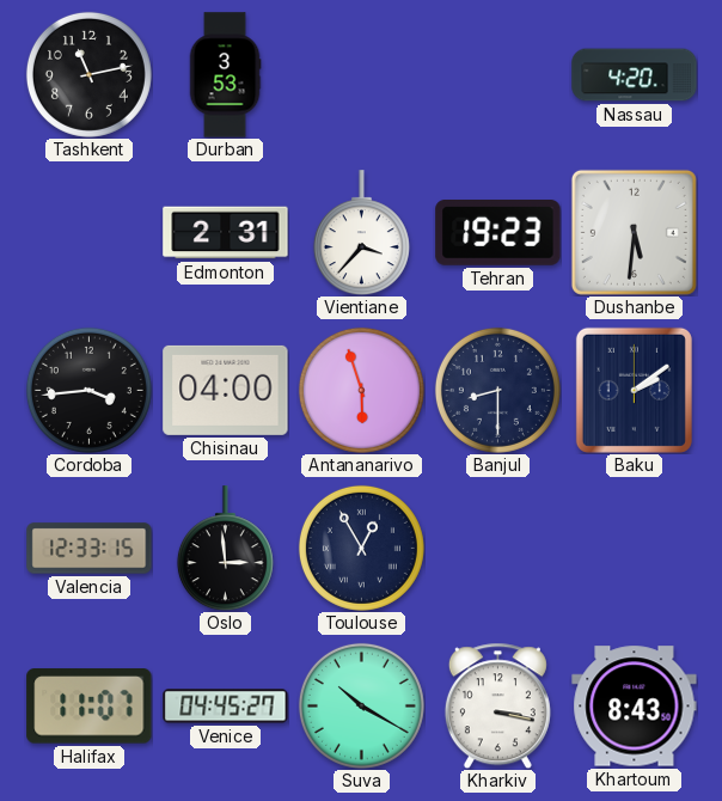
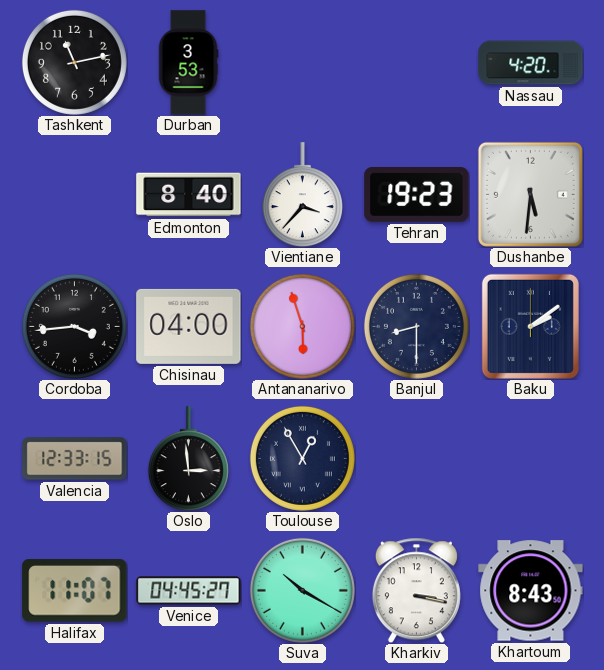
Edmonton: 2:31 -> 8:40 (189, 195)
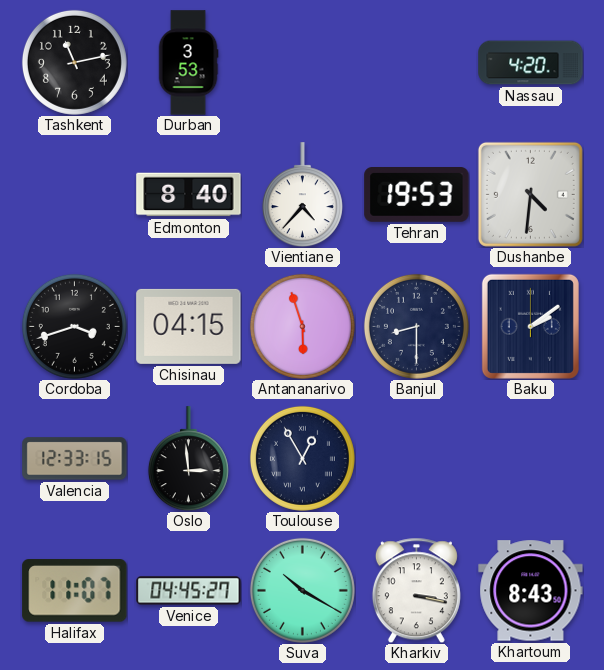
Vientiane: 3:37 -> 4:37 (302, 195)
Tehran: 19:23 -> 19:53 (417, 195)
Dushanbe: 5:31 -> 4:31 (530, 194)
Cordoba: 3:44 -> 3:42 (74, 326)
Chisinau: 04:00 -> 04:15 (189, 326)
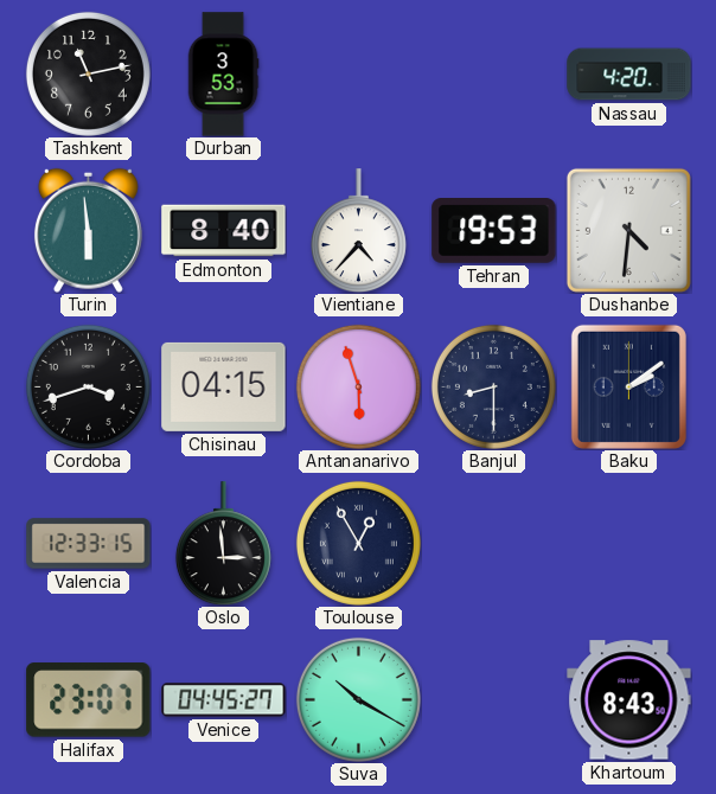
Turin: none -> 5:59 (88, 230)
Halifax: 11:07 -> 23:07 (89, 700)
Kharkiv: 3:17 -> none (416, 590)
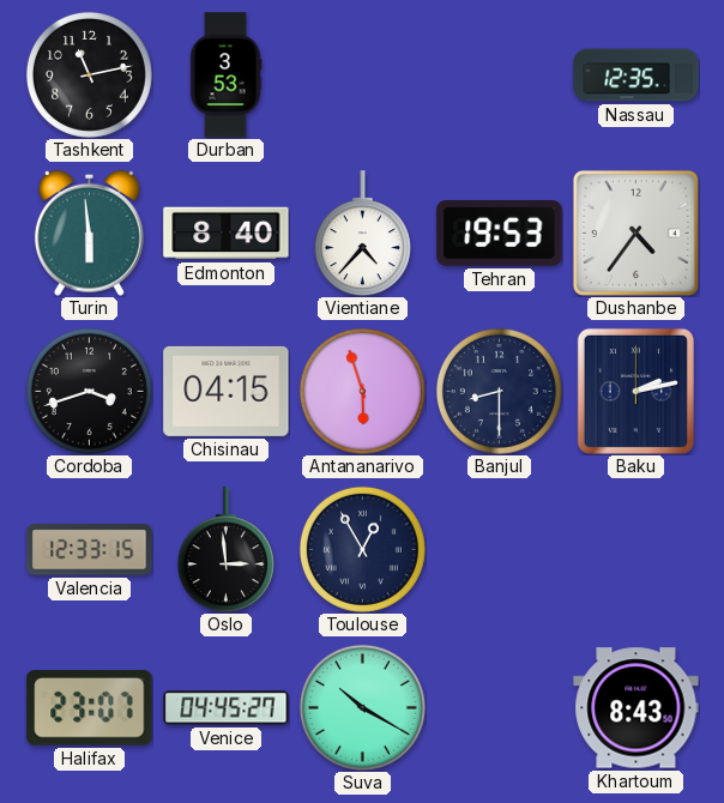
Nassau: 4:20 -> 12:35 (636, 76)
Dushanbe: 4:31 -> 4:36 (635, 233)
Baku: 2:09 -> 2:13 (635, 391)
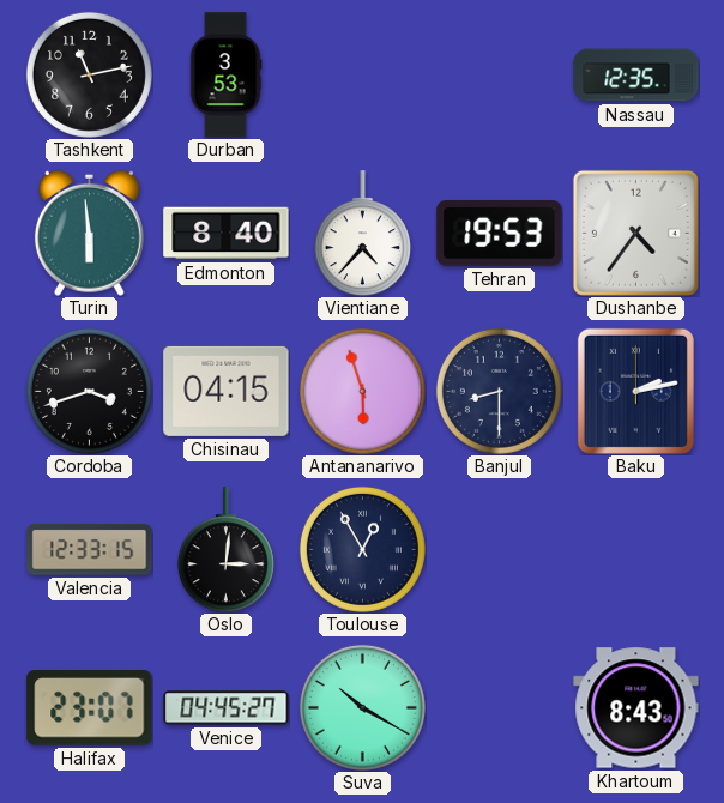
Oslo: 2:59 -> 3:01 (225, 550)
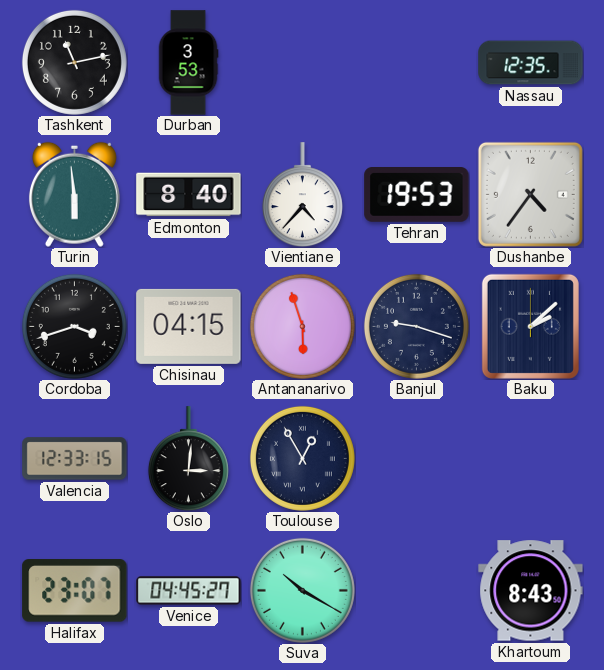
Banjul: 8:30 -> 9:18 (416, 326)
Baku: 2:13 -> 2:08 (530, 326)
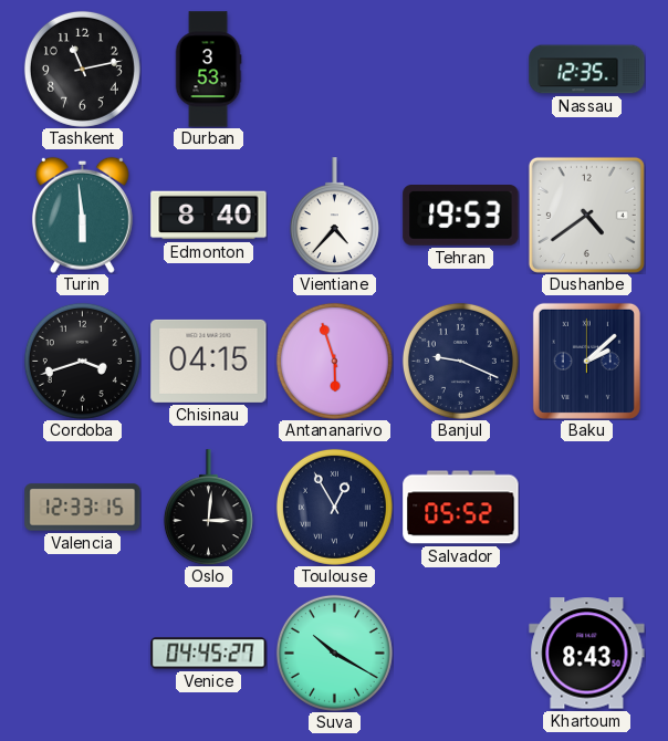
Dushanbe: 4:36 -> 4:39 (586, 215)
Banjul: 9:18 -> 9:19 (460, 361)
Salvador: none -> 05:52 (461, 508)
Halifax: 23:07 -> none (75, 591)
